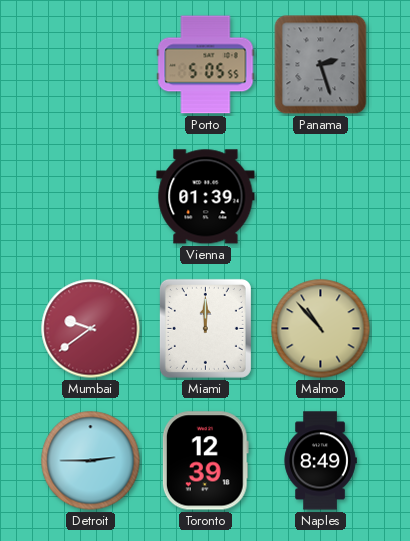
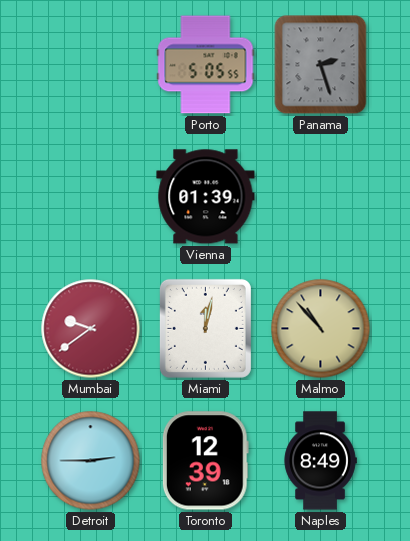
Miami: 12:00 -> 12:02 (205, 328)
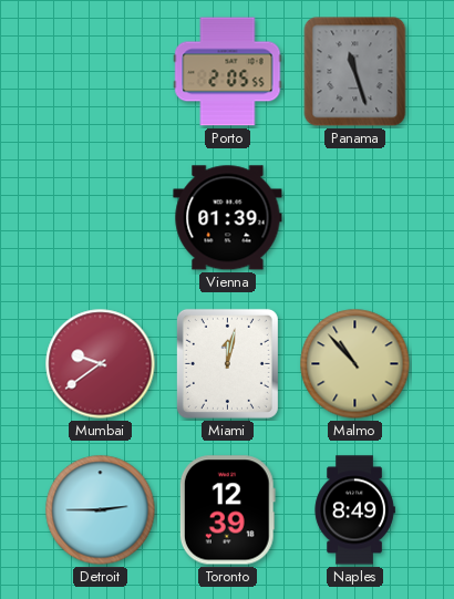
Porto: 5:05 -> 2:05 (228, 72)
Panama: 2:27 -> 11:27 (355, 72)
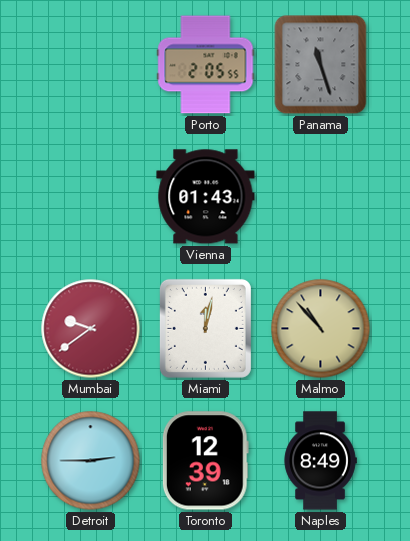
Vienna: 01:39 -> 01:43 (206, 197)
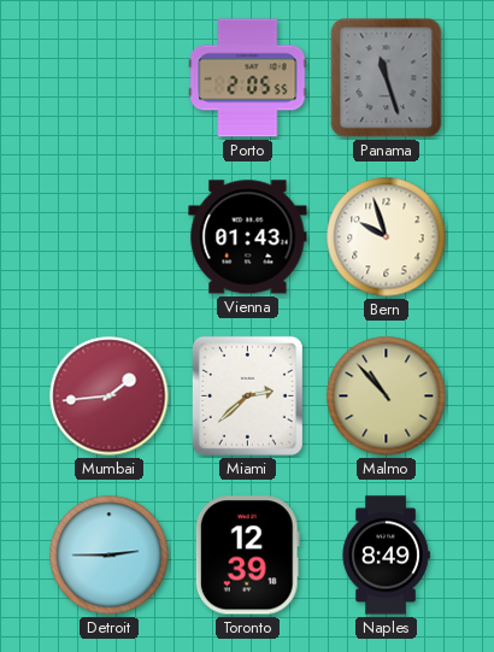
Bern: none -> 9:57 (387, 237)
Mumbai: 9:39 -> 1:44 (110, 397)
Miami: 12:02 -> 2:38 (247, 395)
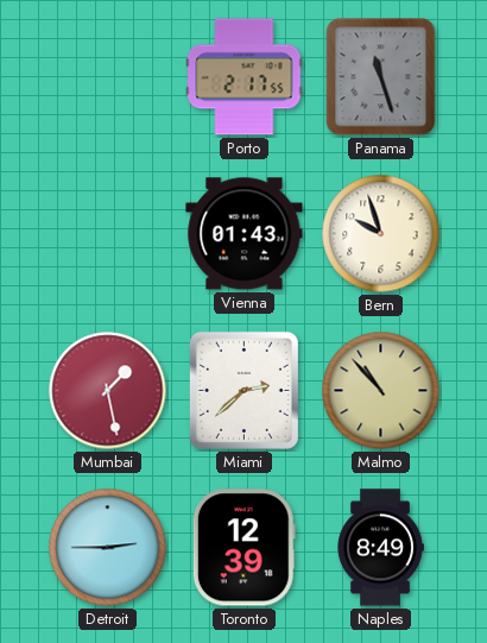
Porto: 2:05 -> 2:17 (245, 77)
Mumbai: 1:44 -> 1:28 (108, 391)
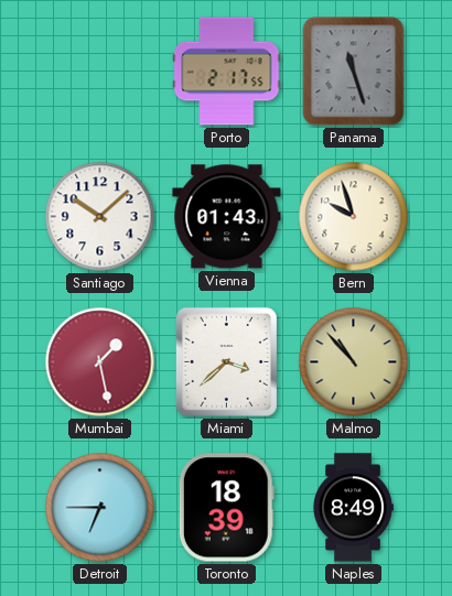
Santiago: none -> 10:08 (100, 217)
Miami: 2:38 -> 3:38 (226, 361)
Detroit: 2:45 -> 6:45 (100, 508)
Toronto: 12:39 -> 18:39 (226, 508)
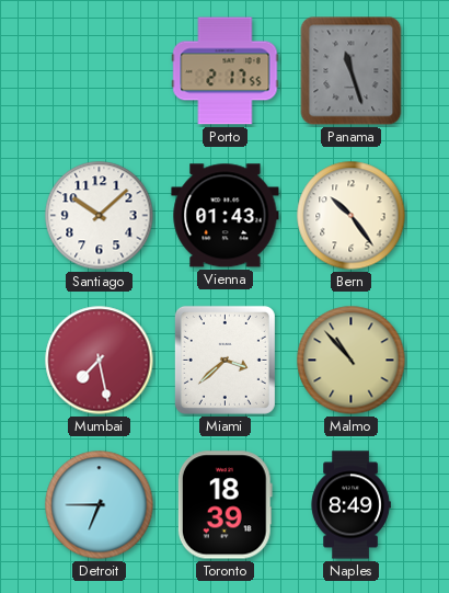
Bern: 9:57 -> 10:24 (352, 216)
Mumbai: 1:28 -> 7:28 (100, 361)
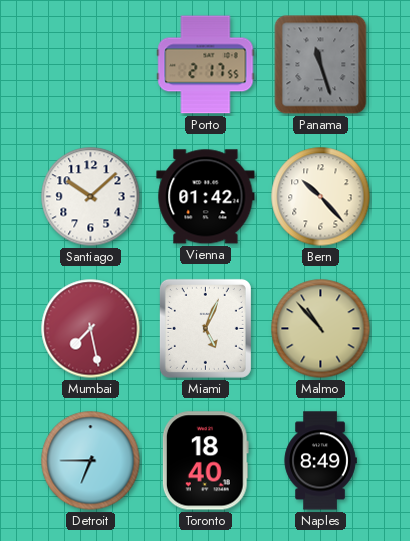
Vienna: 01:43 -> 01:42 (206, 197)
Bern: 10:24 -> 10:23 (321, 197)
Miami: 3:38 -> 5:04 (205, 328)
Toronto: 18:39 -> 18:40 (205, 461)
